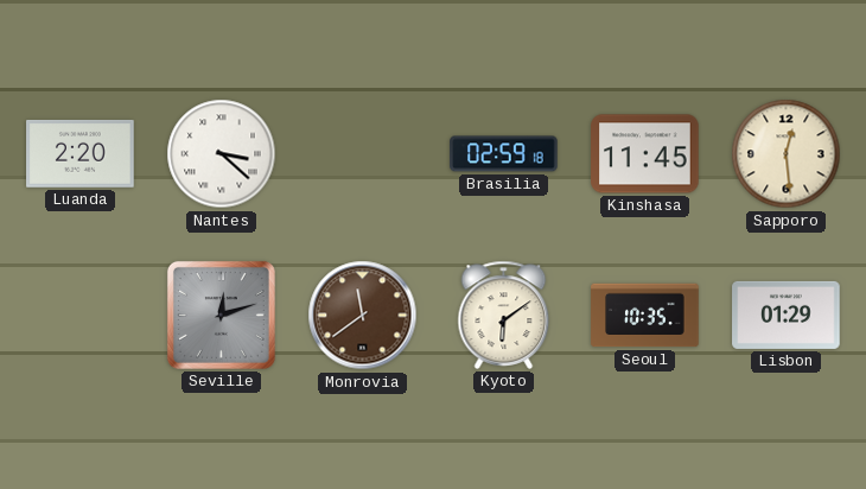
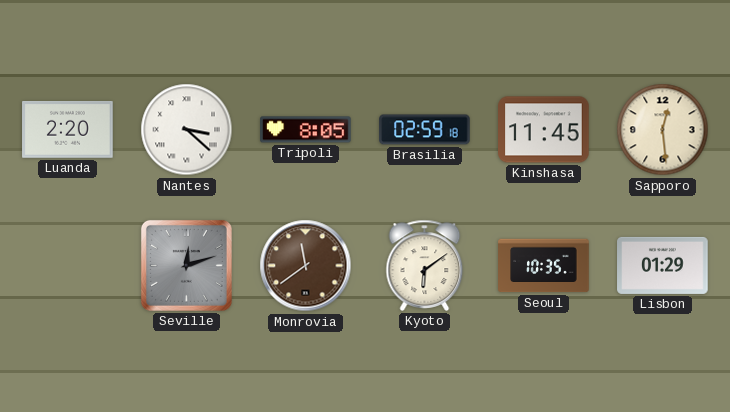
Tripoli: none -> 8:05 (306, 130)
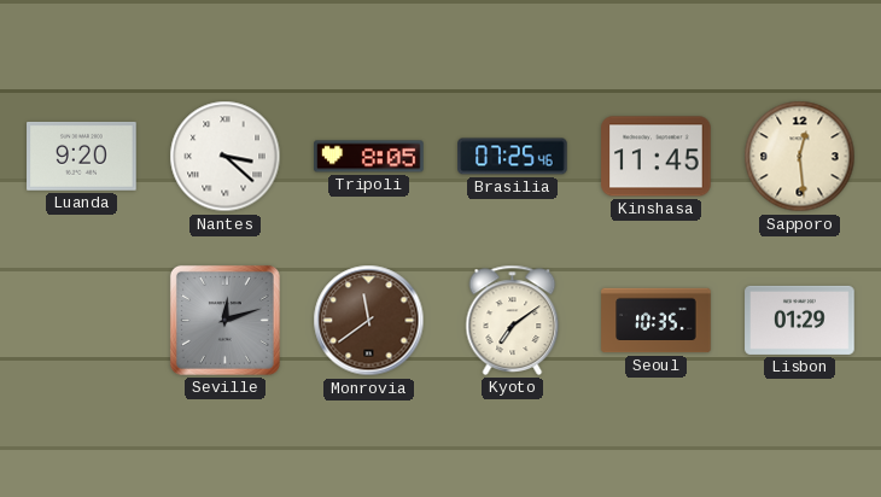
Luanda: 2:20 -> 9:20 (82, 156)
Brasilia: 02:59 -> 07:25 (513, 157)
Kyoto: 6:09 -> 7:09 (513, 320)
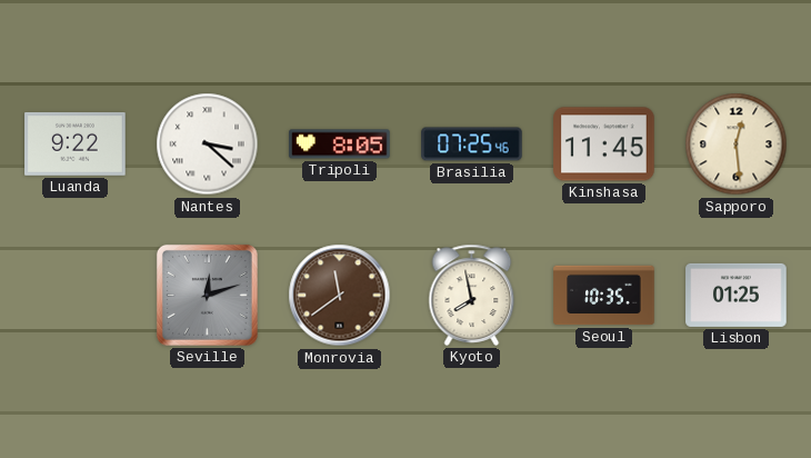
Luanda: 9:20 -> 9:22 (76, 143)
Kyoto: 7:09 -> 7:58 (472, 295)
Lisbon: 01:29 -> 01:25 (737, 295)
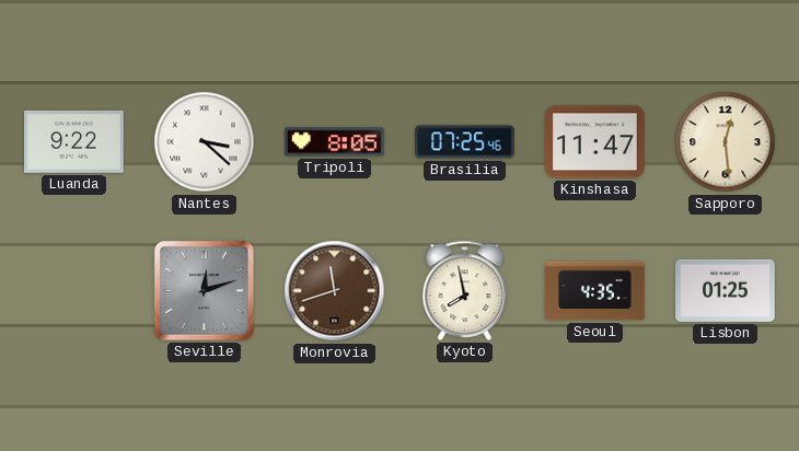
Kinshasa: 11:45 -> 11:47 (595, 142)
Monrovia: 11:39 -> 11:42 (335, 291)
Seoul: 10:35 -> 4:35 (595, 291)
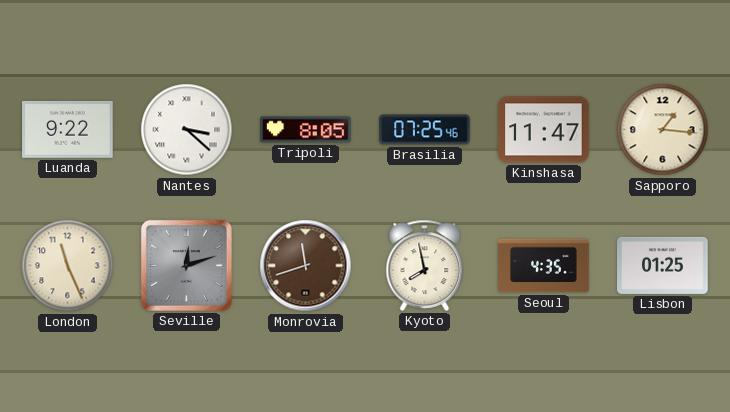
Sapporo: 12:29 -> 1:16 (663, 130)
London: none -> 11:26 (68, 266)
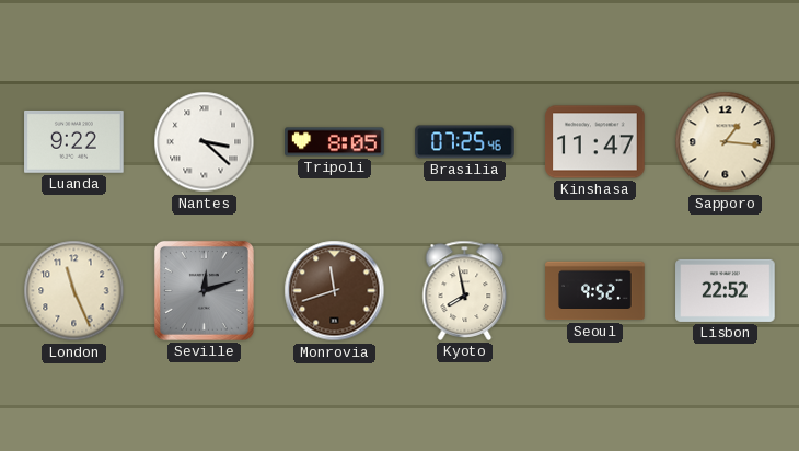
Seoul: 4:35 -> 9:52 (595, 291)
Lisbon: 01:25 -> 22:52 (726, 290)
